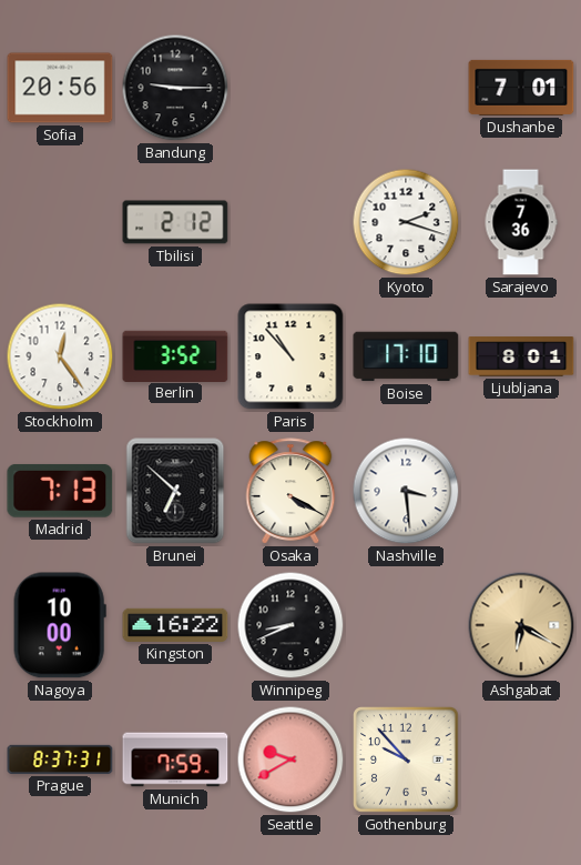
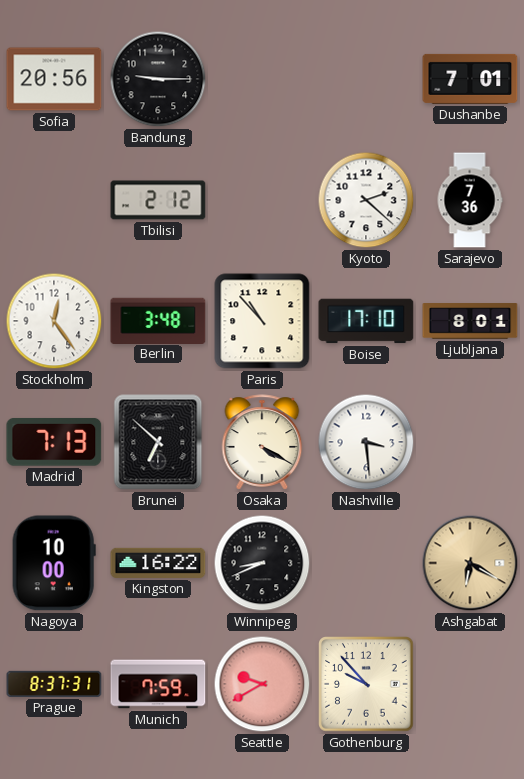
Kyoto: 2:18 -> 2:22 (366, 200)
Berlin: 3:52 -> 3:48 (158, 320)
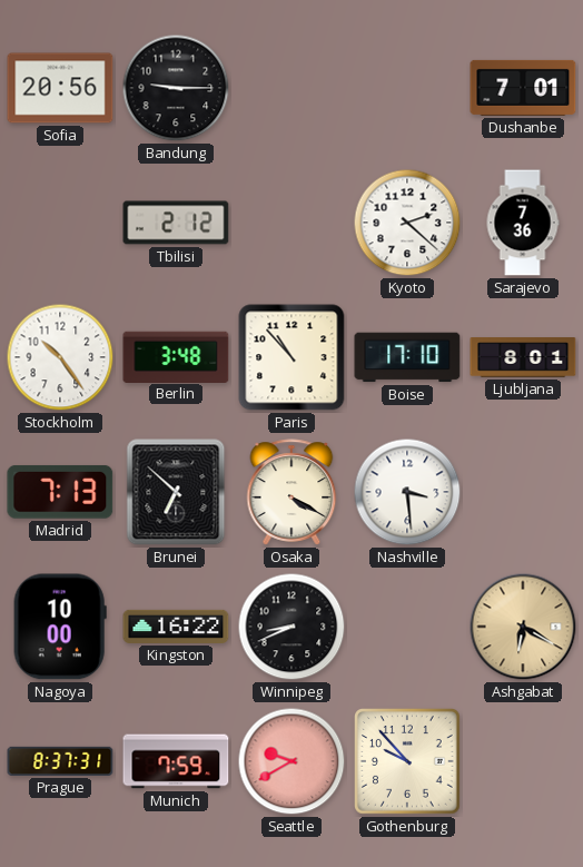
Stockholm: 12:24 -> 10:24 (60, 357)
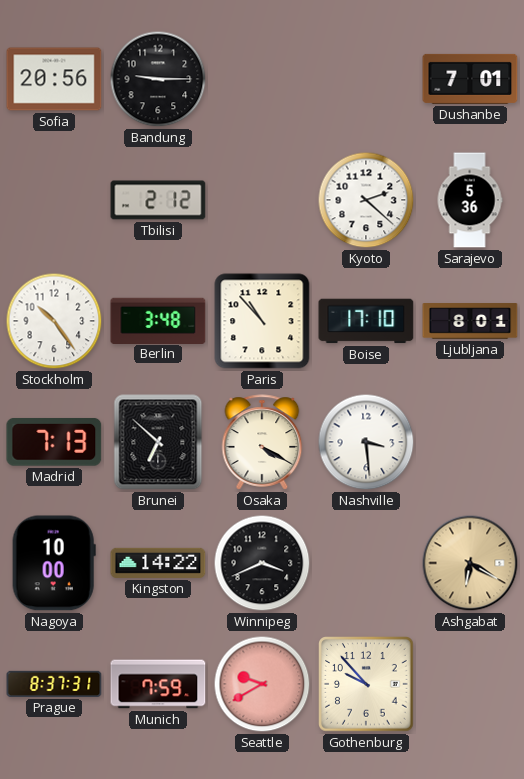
Sarajevo: 7:36 -> 5:36 (470, 200)
Kingston: 16:22 -> 14:22 (158, 563)
Winnipeg: 8:41 -> 3:41 (262, 563)
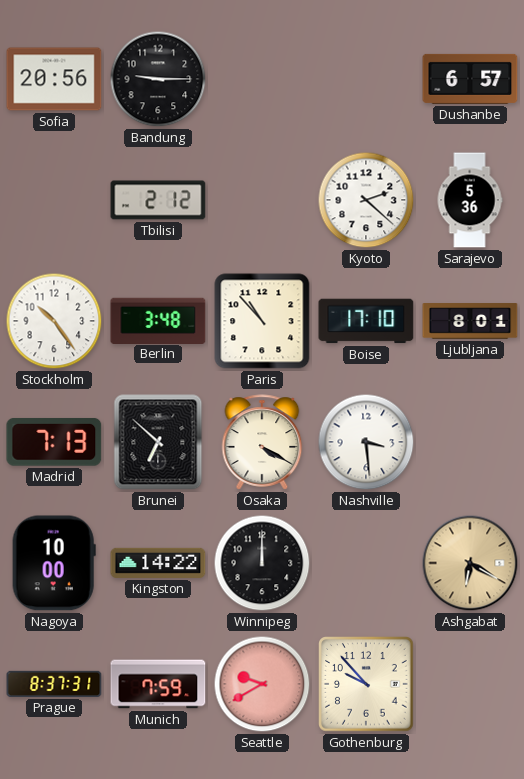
Dushanbe: 7:01 -> 6:57 (470, 79)
Winnipeg: 3:41 -> 12:00 (262, 563)
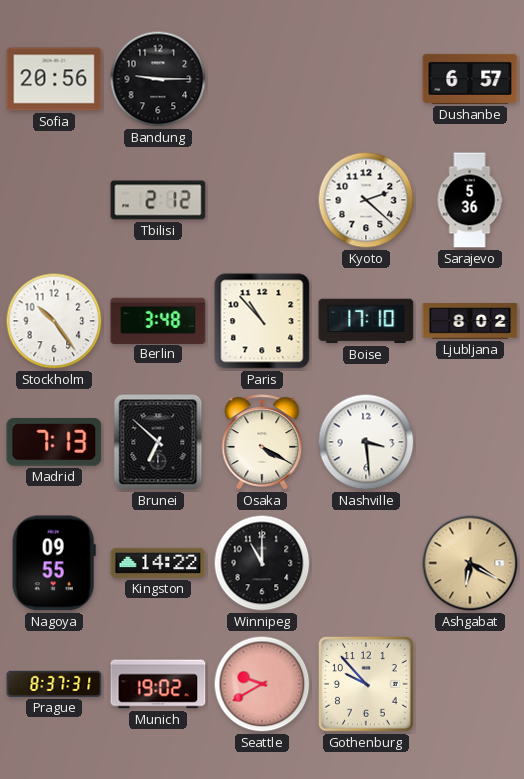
Ljubljana: 8:01 -> 8:02 (470, 321)
Nagoya: 10:00 -> 09:55 (54, 563)
Winnipeg: 12:00 -> 11:00 (262, 563)
Munich: 7:59 -> 19:02 (158, 684)
